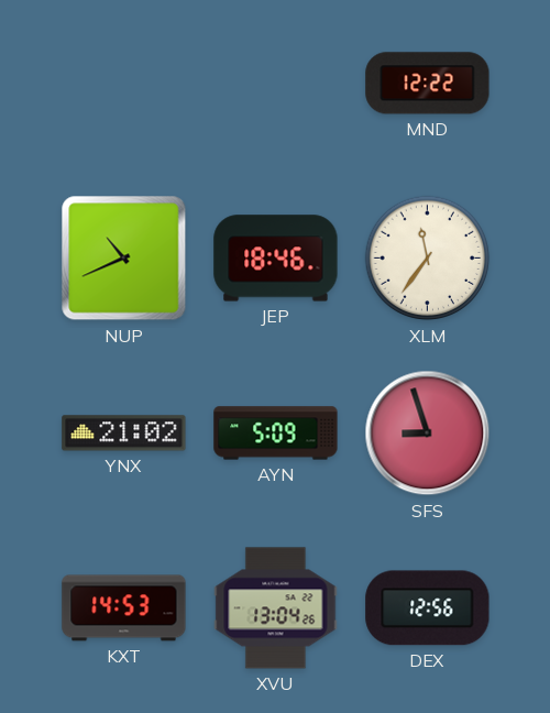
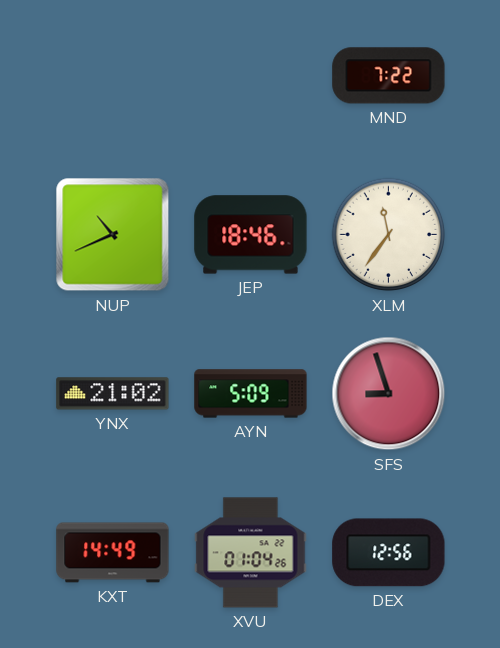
MND: 12:22 -> 7:22 (389, 76)
KXT: 14:53 -> 14:49 (113, 553)
XVU: 13:04 -> 01:04 (251, 553)
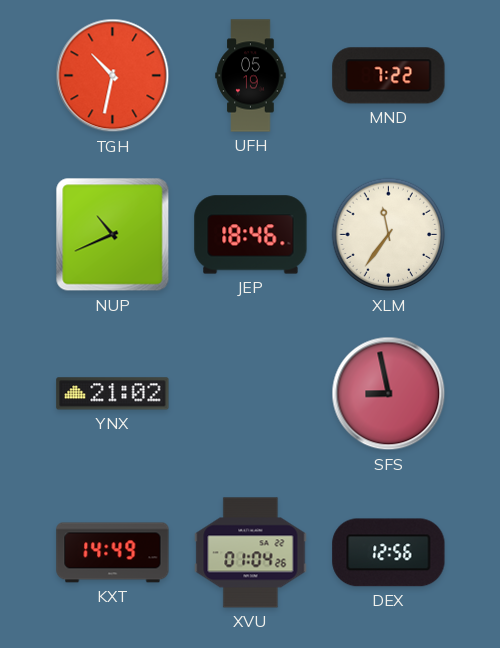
TGH: none -> 10:32 (113, 76)
UFH: none -> 05:19 (251, 76)
AYN: 5:09 -> none (251, 394)
SFS: 8:57 -> 8:58 (389, 394)
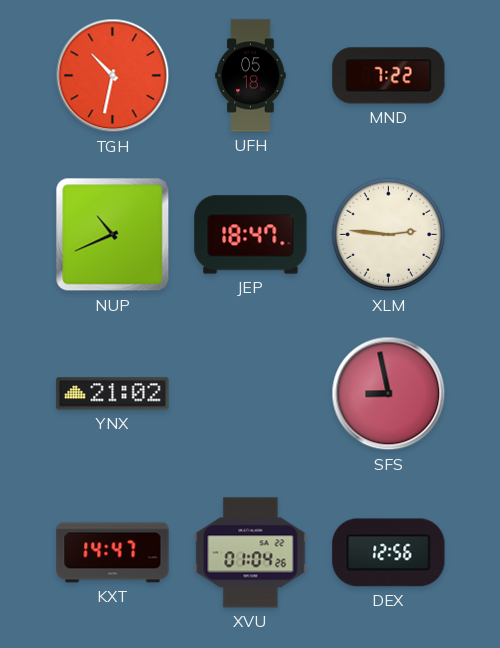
UFH: 05:19 -> 05:18 (251, 76)
JEP: 18:46 -> 18:47 (251, 235)
XLM: 11:36 -> 2:46 (389, 235)
KXT: 14:49 -> 14:47 (113, 553)
